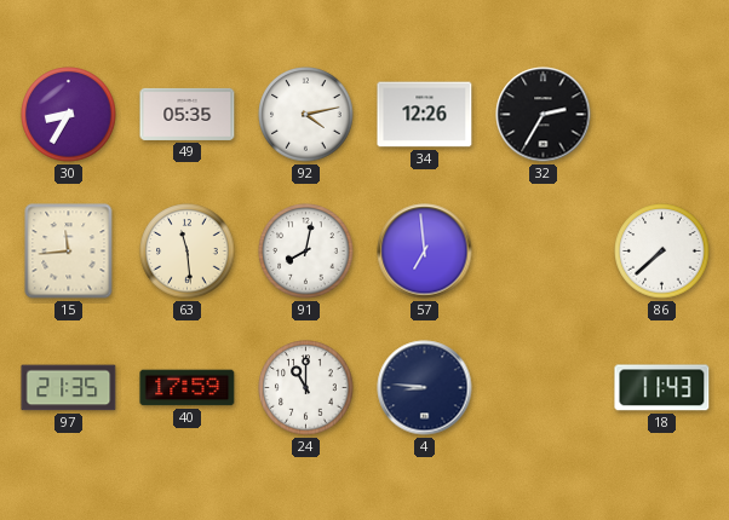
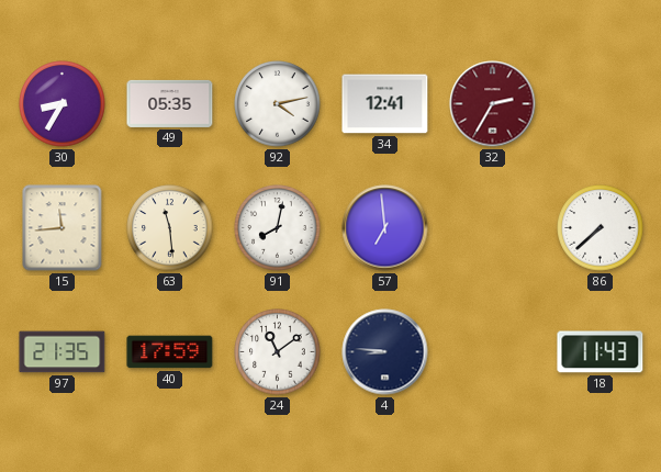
34: 12:26 -> 12:41 (385, 104)
32 dial: black -> burgundy (493, 104)
24: 11:00 -> 11:09 (278, 352)
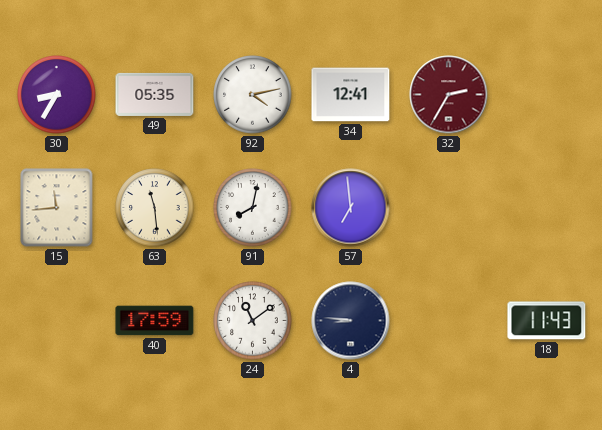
86: 7:38 -> none (601, 228)
97: 21:35 -> none (63, 352)
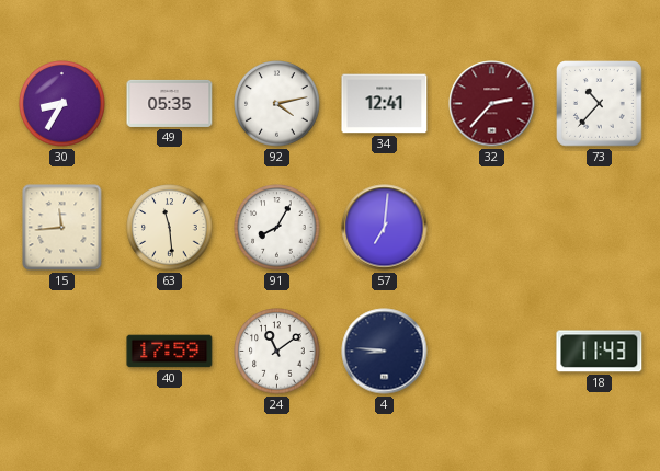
32: 2:35 -> 2:37 (492, 104)
73: none -> 10:37 (600, 104)
91: 8:02 -> 8:05 (277, 228)
57: 6:59 -> 7:01 (385, 228)
